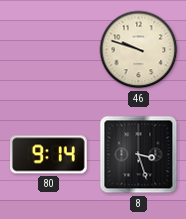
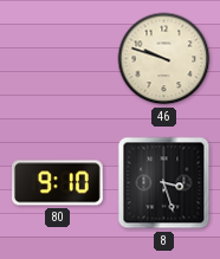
80: 9:14 -> 9:10 (58, 183)
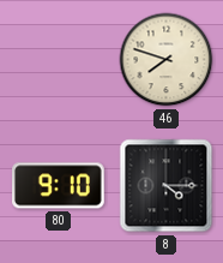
46: 9:48 -> 7:48 (167, 60)
8: 3:27 -> 4:15 (167, 186)
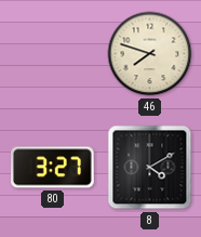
80: 9:10 -> 3:27 (53, 168)
8: 4:15 -> 4:10 (150, 168)
